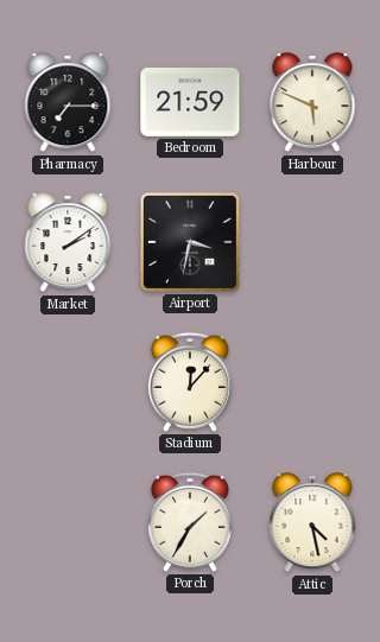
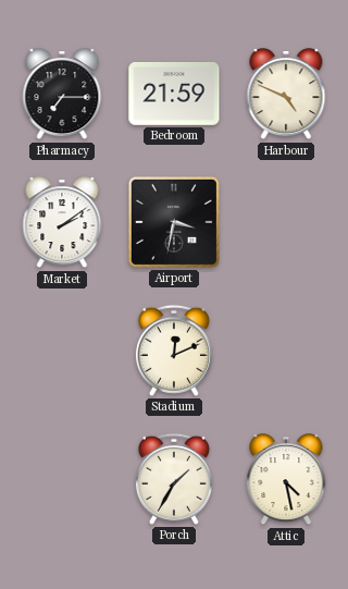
Harbour: 5:49 -> 4:49 (286, 95)
Stadium: 12:07 -> 12:11 (174, 351)
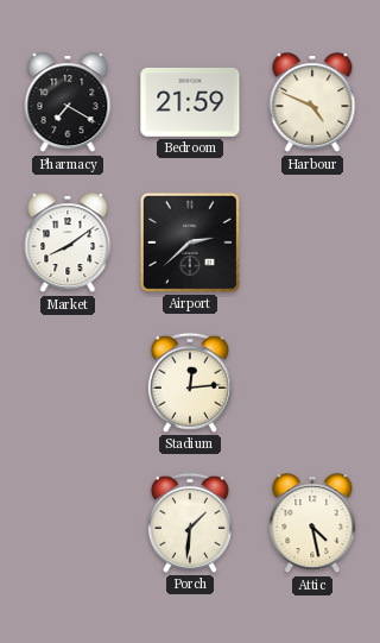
Pharmacy: 7:15 -> 7:20 (68, 103)
Market: 2:09 -> 8:09 (68, 244)
Airport: 3:32 -> 2:38 (190, 242)
Stadium: 12:11 -> 12:14 (190, 383)
Porch: 1:35 -> 1:31 (190, 523)
